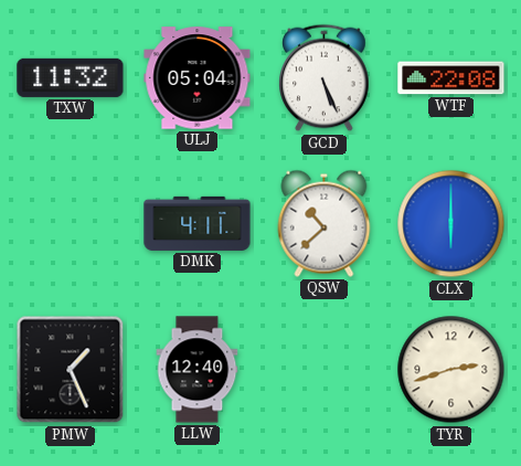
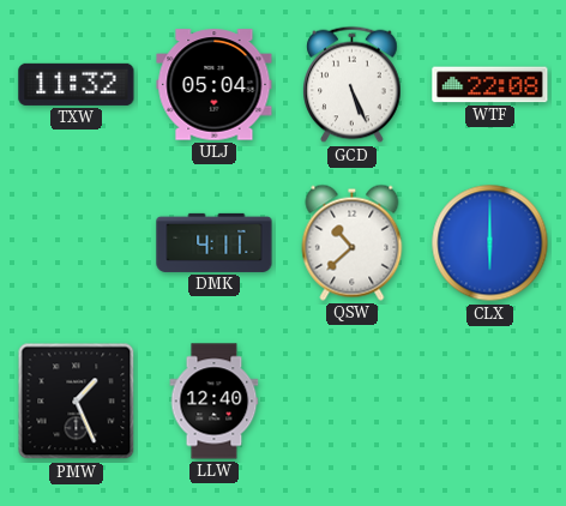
TYR: 2:42 -> none (451, 370)
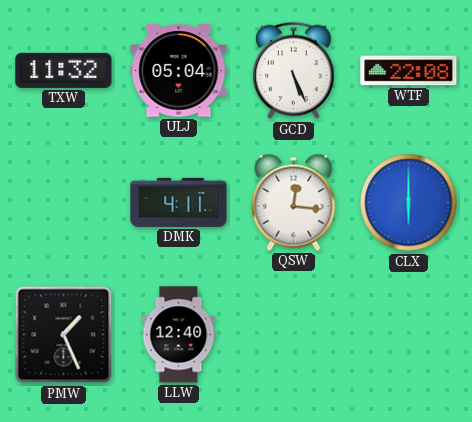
QSW: 10:38 -> 12:16 (294, 202)
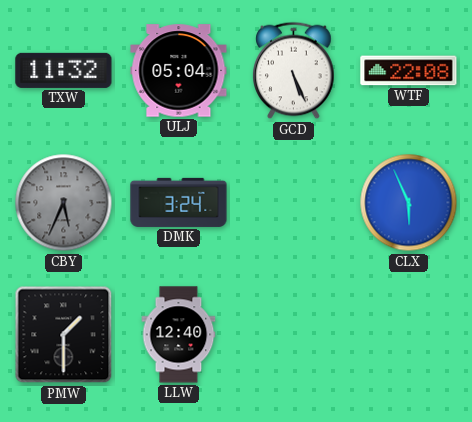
CBY: none -> 5:34 (64, 203)
DMK: 4:11 -> 3:24 (179, 202)
QSW: 12:16 -> none (294, 202)
CLX: 6:00 -> 5:56 (409, 203)
PMW: 1:26 -> 1:30 (64, 335)
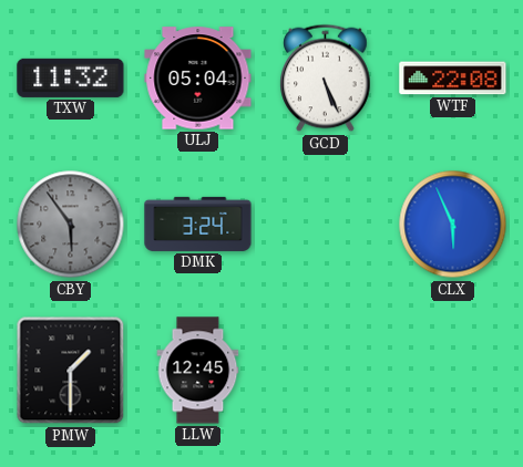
CBY: 5:34 -> 5:54 (71, 225)
LLW: 12:40 -> 12:45 (198, 371)
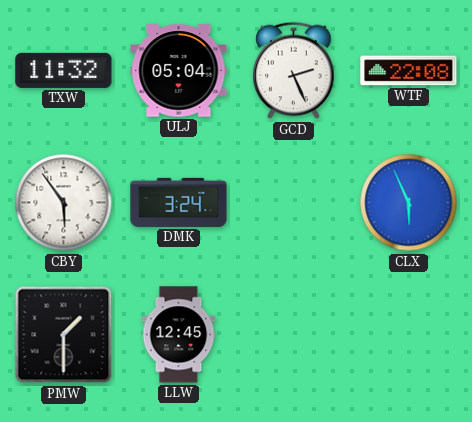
GCD: 5:26 -> 2:26 (294, 71)
CBY dial: grey -> white (64, 203)
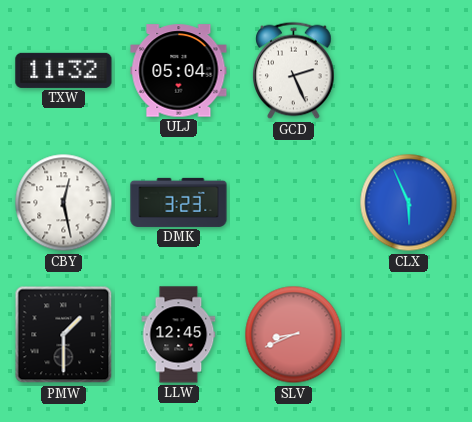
WTF: 22:08 -> none (409, 71)
CBY: 5:54 -> 12:28 (64, 203)
DMK: 3:24 -> 3:23 (179, 202)
SLV: none -> 8:41 (294, 335)
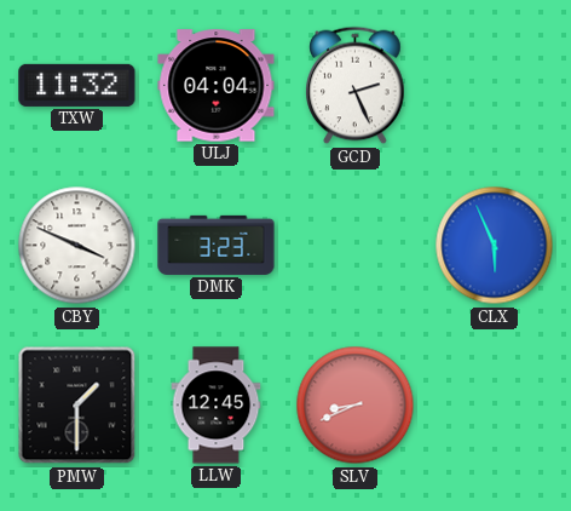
ULJ: 05:04 -> 04:04 (217, 86)
CBY: 12:28 -> 3:49 (77, 246)
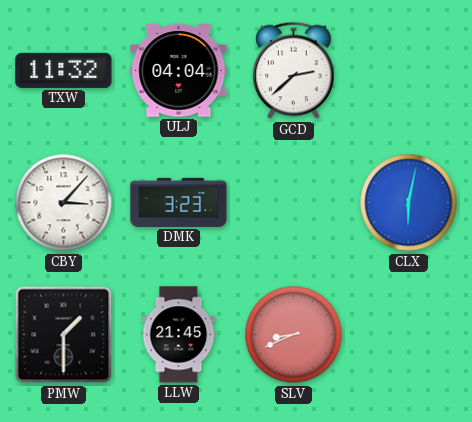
GCD: 2:26 -> 2:38 (294, 71)
CBY: 3:49 -> 3:07 (64, 203)
CLX: 5:56 -> 6:02 (409, 203)
LLW: 12:45 -> 21:45 (179, 335)
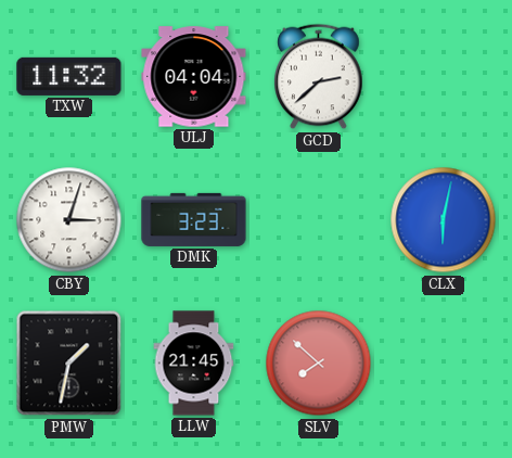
CBY: 3:07 -> 3:03 (69, 220)
PMW: 1:30 -> 1:32 (69, 364)
SLV: 8:41 -> 7:52 (319, 364)
